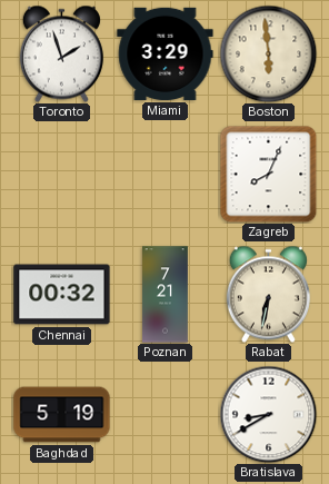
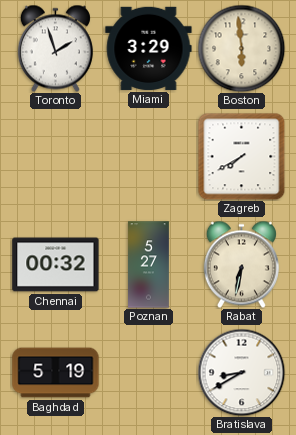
Zagreb: 8:04 -> 7:40 (241, 156)
Poznan: 7:21 -> 5:27 (149, 265)
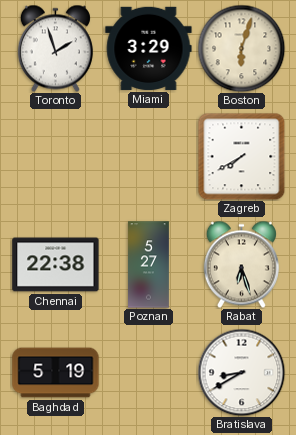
Boston: 5:59 -> 6:03 (241, 48)
Chennai: 00:32 -> 22:38 (56, 265)
Rabat: 6:32 -> 6:27 (241, 264)
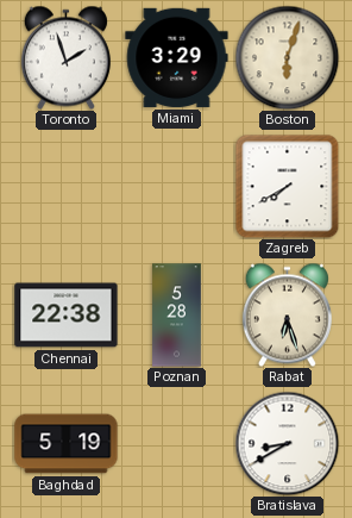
Poznan: 5:27 -> 5:28 (177, 316)
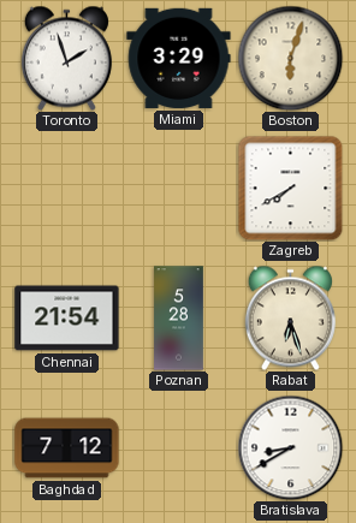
Chennai: 22:38 -> 21:54 (67, 319)
Baghdad: 5:19 -> 7:12 (67, 448)
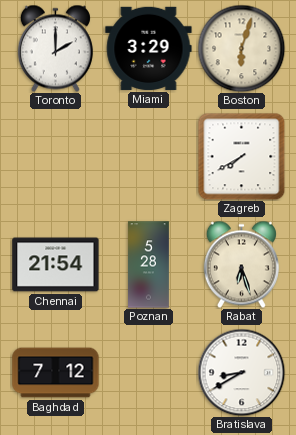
Toronto: 1:57 -> 2:00 (55, 48)
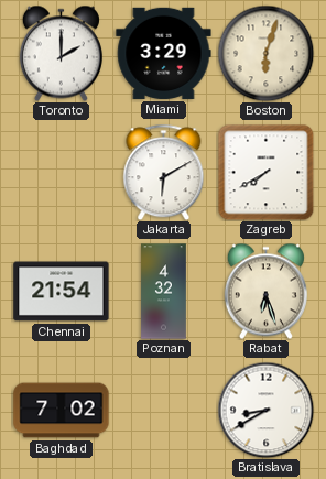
Jakarta: none -> 6:10 (164, 172)
Poznan: 5:28 -> 4:32 (164, 292)
Baghdad: 7:12 -> 7:02 (62, 411)
